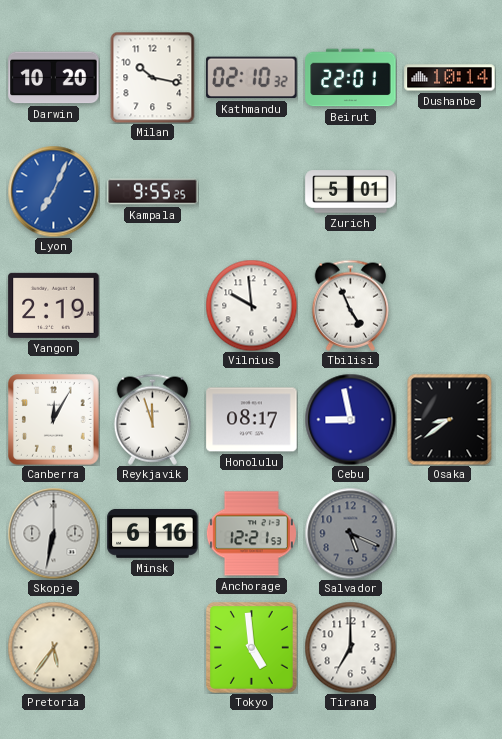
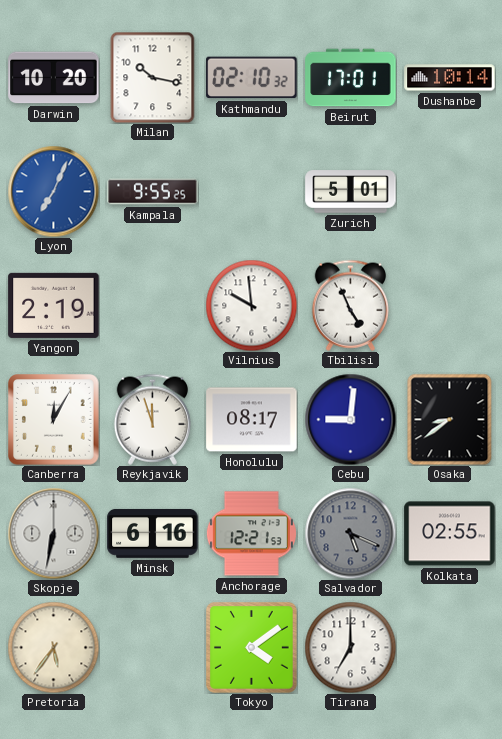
Beirut: 22:01 -> 17:01 (351, 78)
Cebu: 8:58 -> 9:01 (350, 419)
Kolkata: none -> 02:55 (450, 534)
Tokyo: 4:59 -> 4:09 (252, 648)
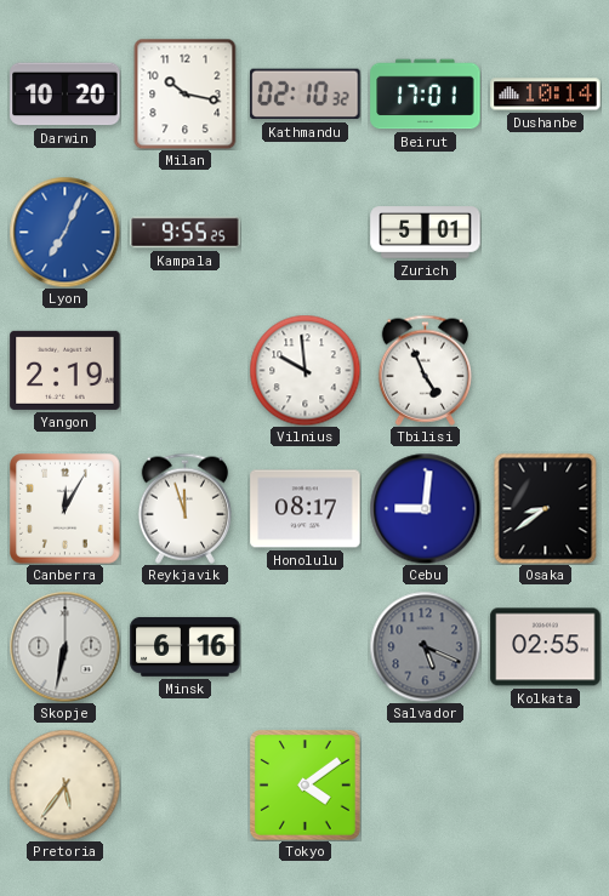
Anchorage: 12:21 -> none (251, 534)
Tirana: 7:00 -> none (350, 647)
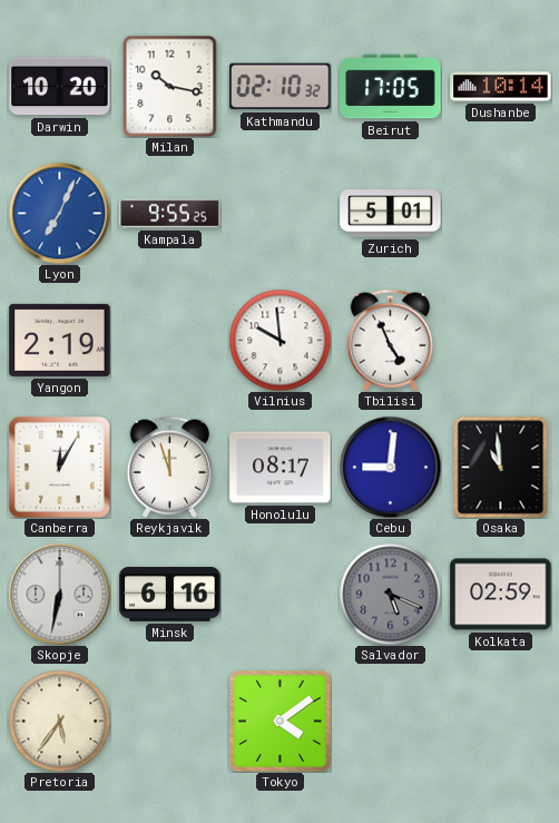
Beirut: 17:01 -> 17:05 (391, 87)
Osaka: 8:39 -> 10:59 (501, 467)
Kolkata: 02:55 -> 02:59 (501, 595)
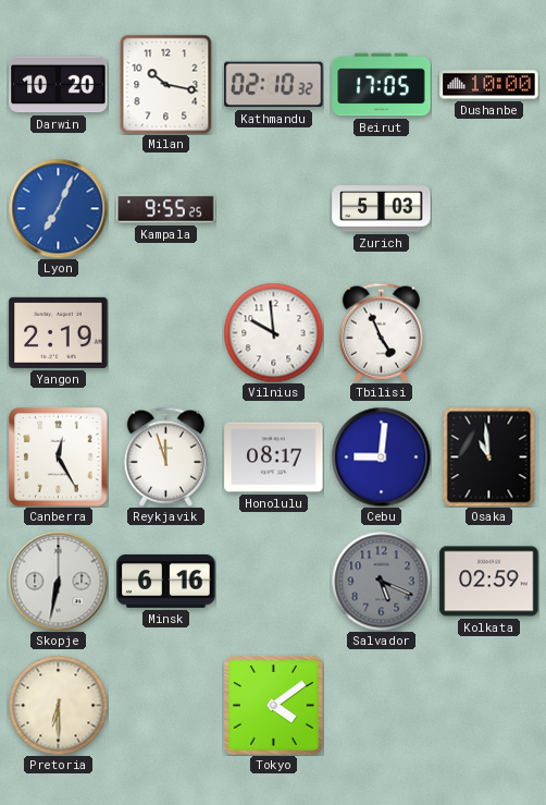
Dushanbe: 10:14 -> 10:00 (489, 85)
Zurich: 5:01 -> 5:03 (382, 209)
Canberra: 12:05 -> 12:25 (59, 458)
Pretoria: 5:36 -> 6:30 (58, 705)
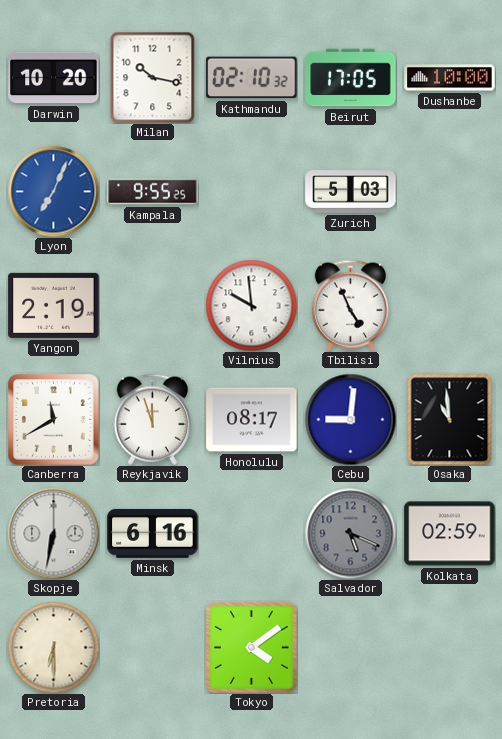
Canberra: 12:25 -> 11:40 (54, 420)
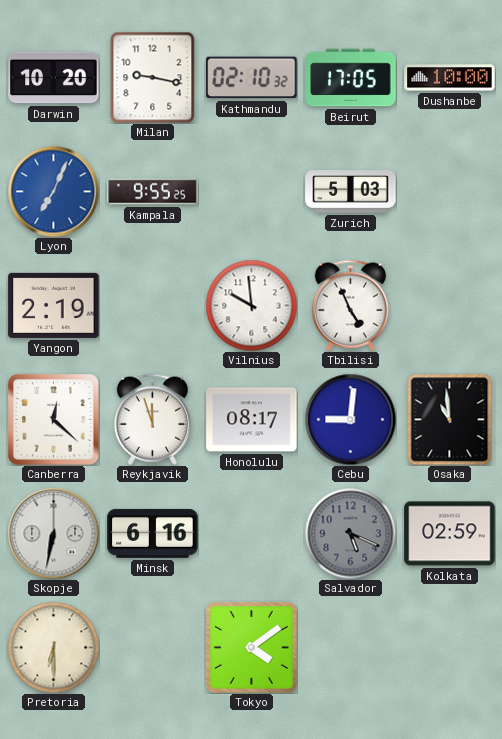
Milan: 10:17 -> 9:17 (153, 77)
Canberra: 11:40 -> 12:22 (54, 420)
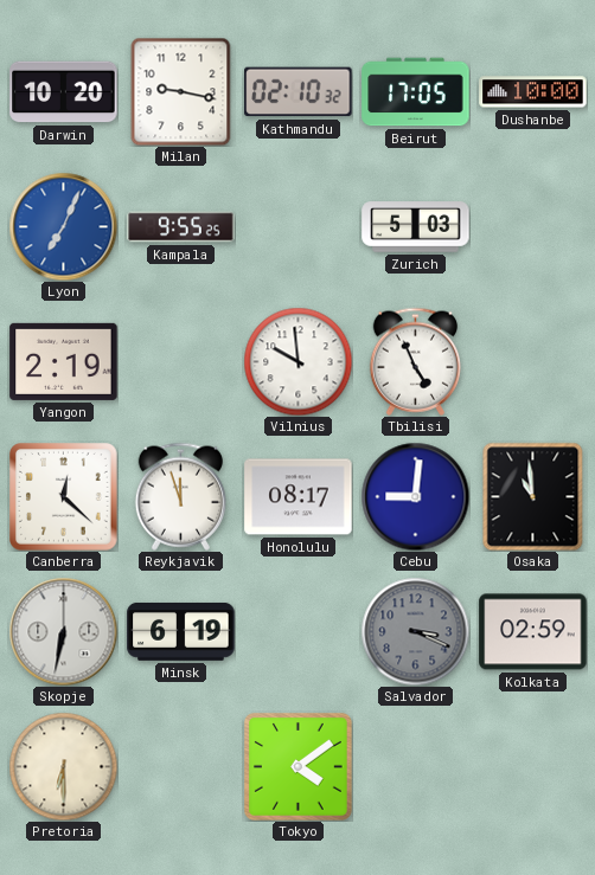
Minsk: 6:16 -> 6:19 (181, 631)
Salvador: 5:19 -> 3:19 (415, 631)
